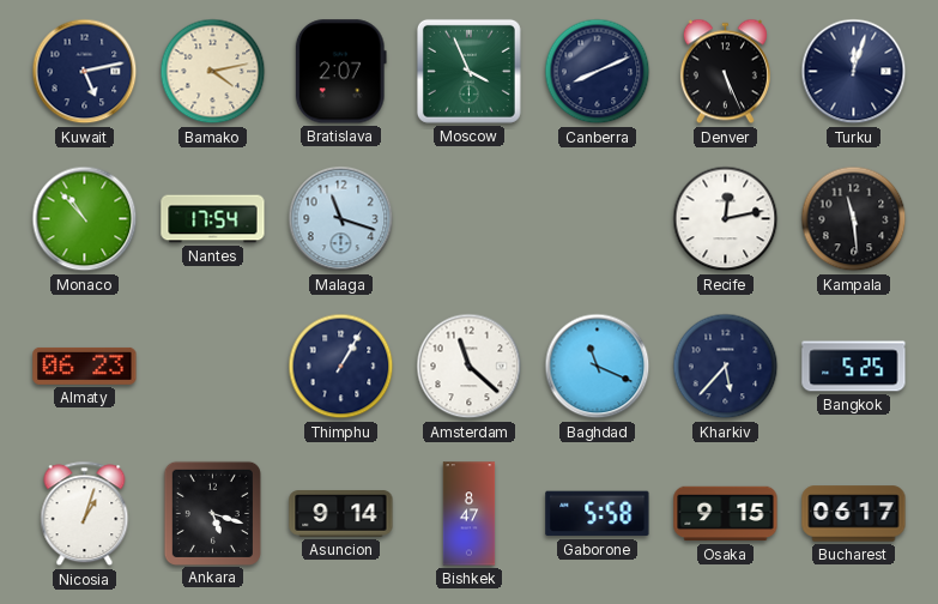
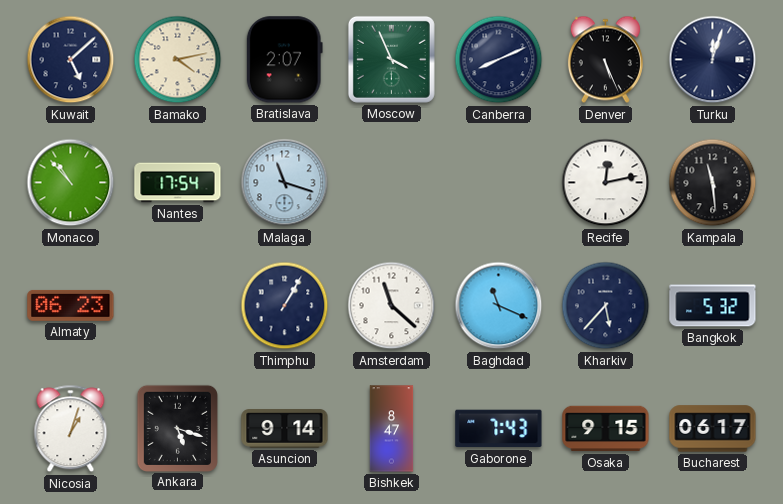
Kuwait: 5:13 -> 5:08 (71, 60)
Bangkok: 5:25 -> 5:32 (713, 306)
Gaborone: 5:58 -> 7:43 (499, 429)
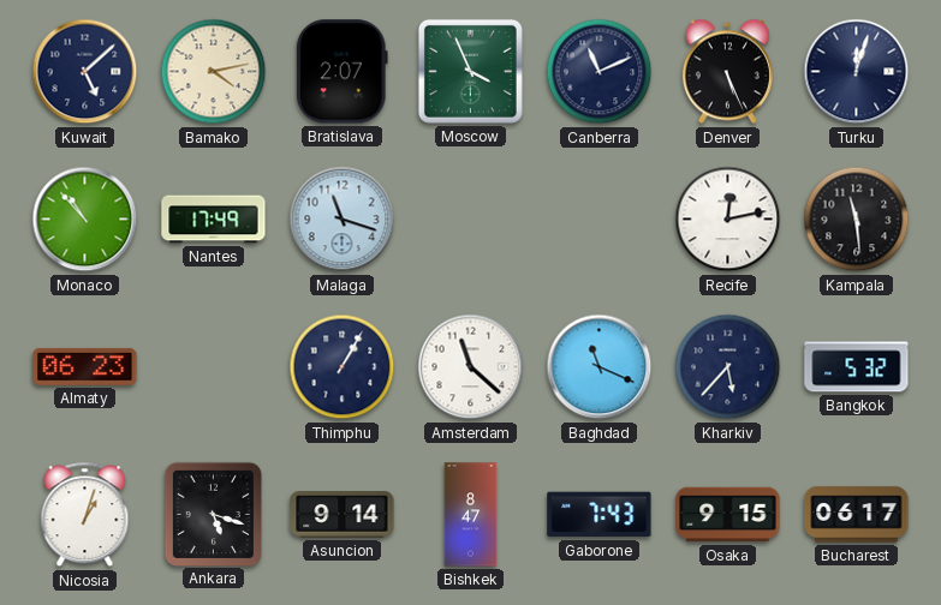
Canberra: 8:11 -> 11:11 (600, 72)
Nantes: 17:54 -> 17:49 (214, 220)
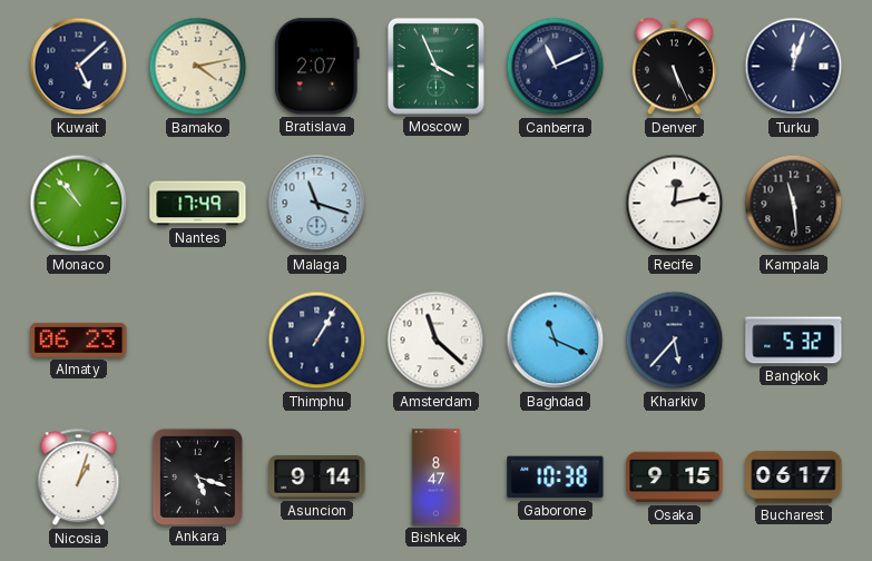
Gaborone: 7:43 -> 10:38 (556, 478)
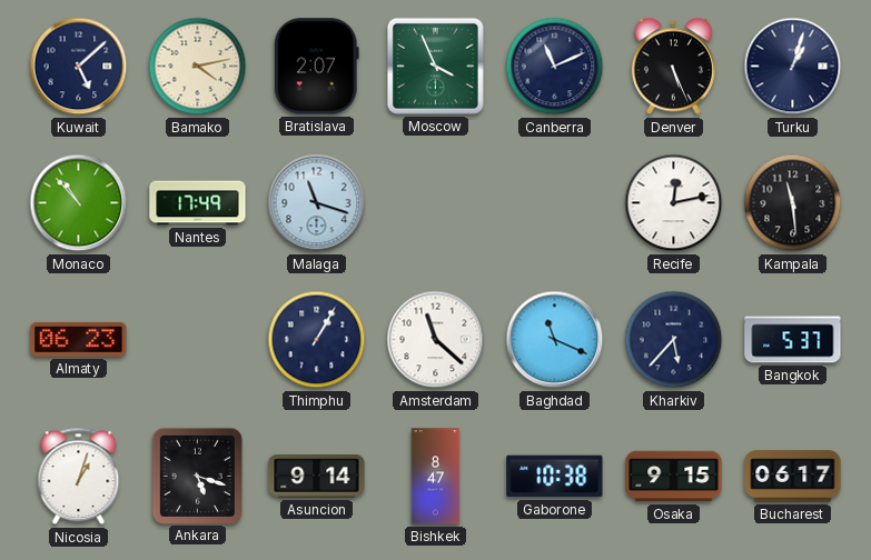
Turku: 12:03 -> 1:03 (793, 67)
Bangkok: 5:32 -> 5:37 (793, 340)
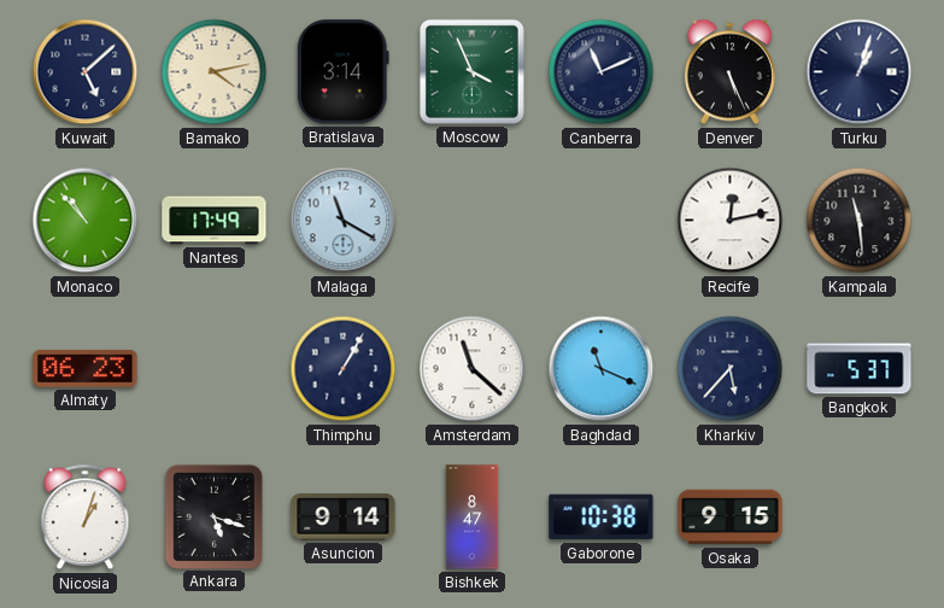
Bratislava: 2:07 -> 3:14 (342, 72)
Malaga: 11:18 -> 11:20 (344, 221)
Bucharest: 06:17 -> none (793, 477)
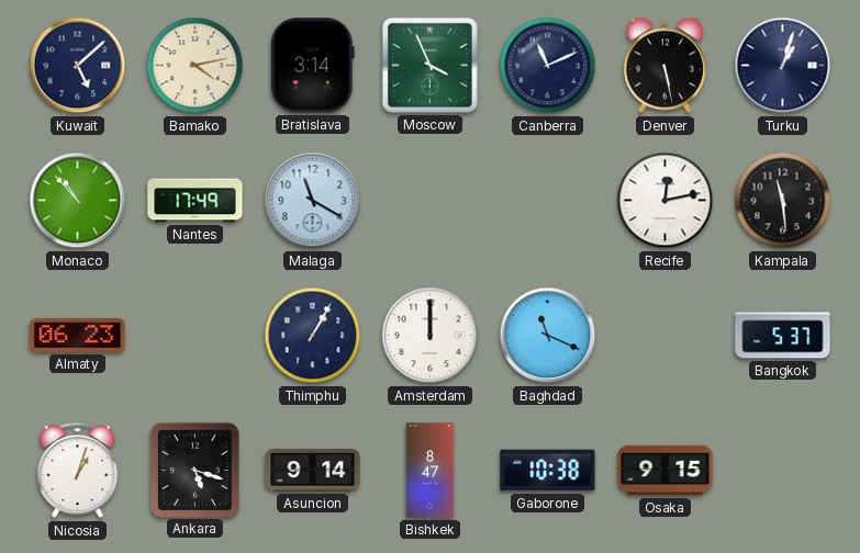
Denver: 5:26 -> 5:28 (664, 66)
Amsterdam: 11:22 -> 12:00 (431, 336)
Kharkiv: 5:37 -> none (731, 369)
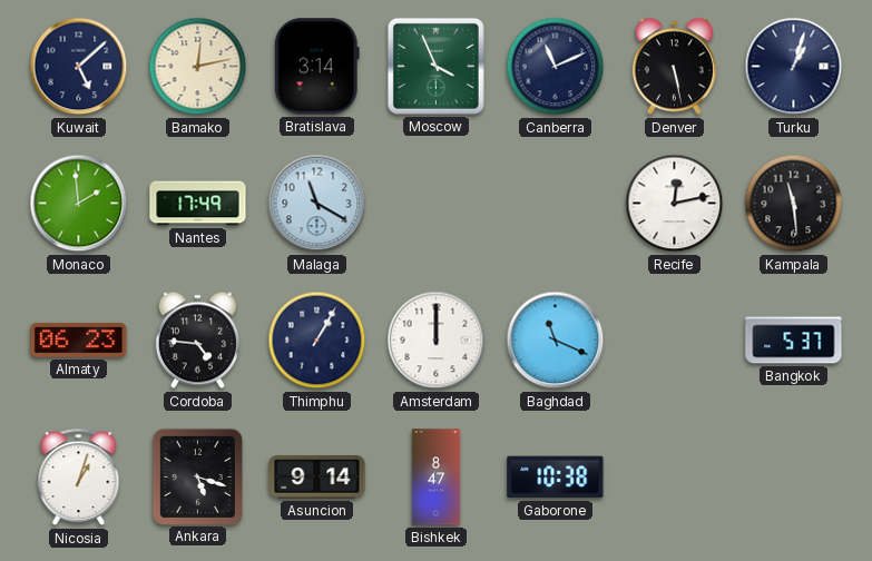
Bamako: 4:13 -> 12:13 (198, 67)
Monaco: 10:53 -> 1:59 (79, 204)
Cordoba: none -> 4:46 (197, 341)
Osaka: 9:15 -> none (666, 471)
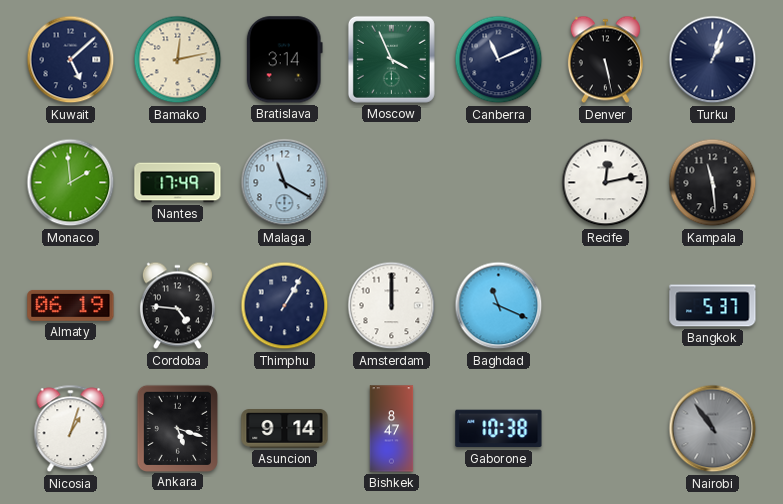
Almaty: 06:23 -> 06:19 (71, 305)
Nairobi: none -> 10:54 (713, 429)
